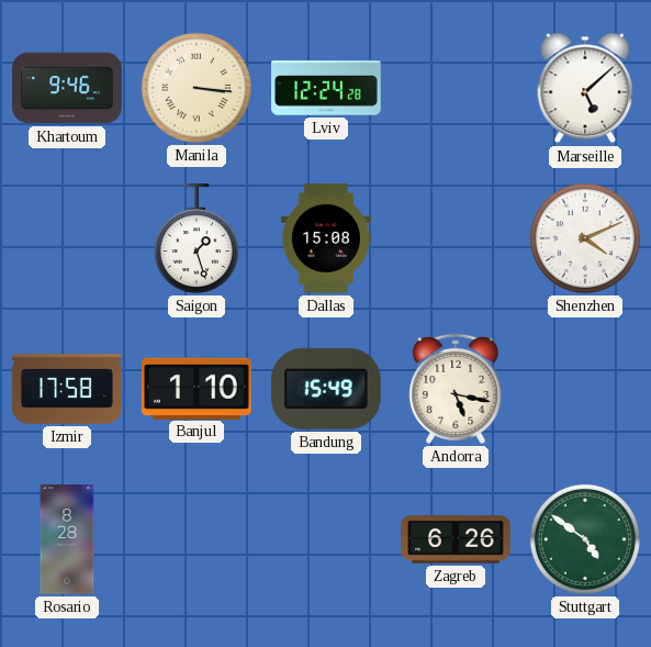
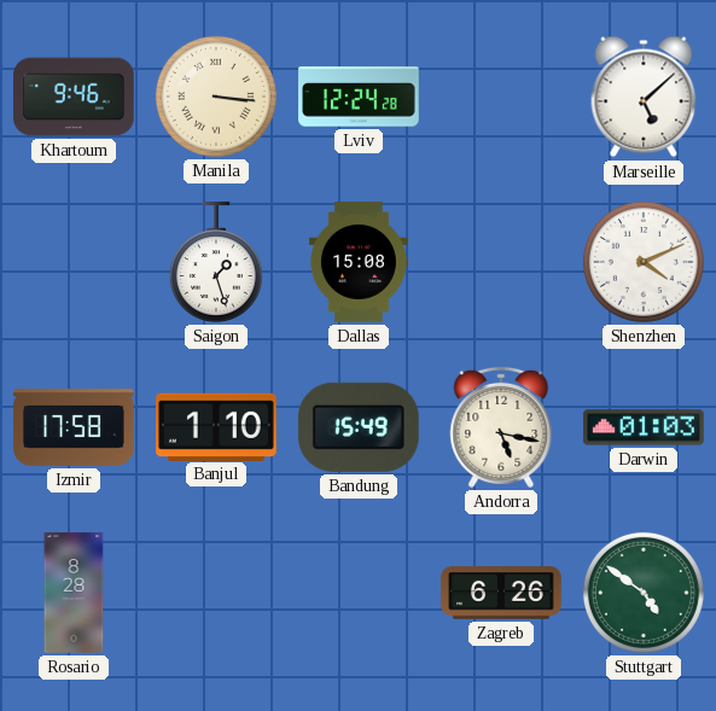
Darwin: none -> 01:03 (644, 427)
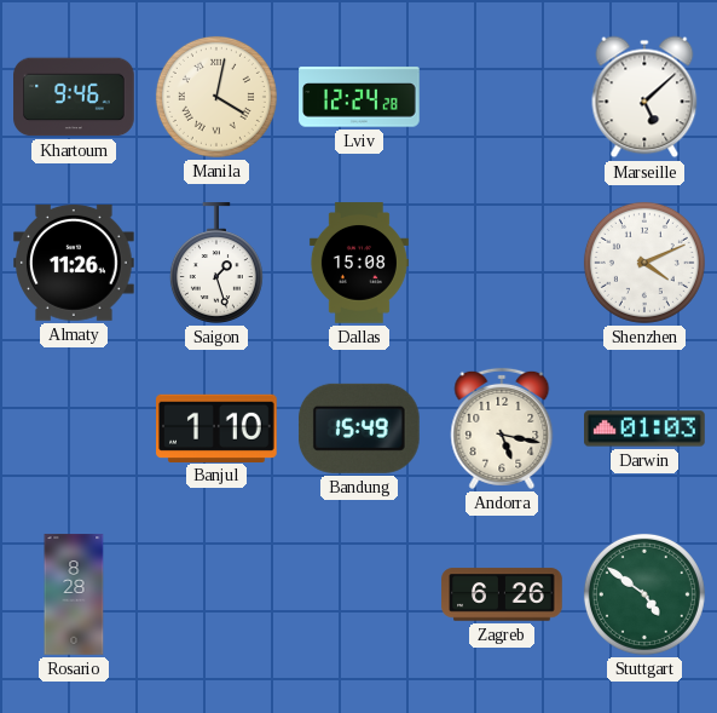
Manila: 3:16 -> 4:02 (216, 97)
Almaty: none -> 11:26 (75, 263)
Izmir: 17:58 -> none (74, 427)
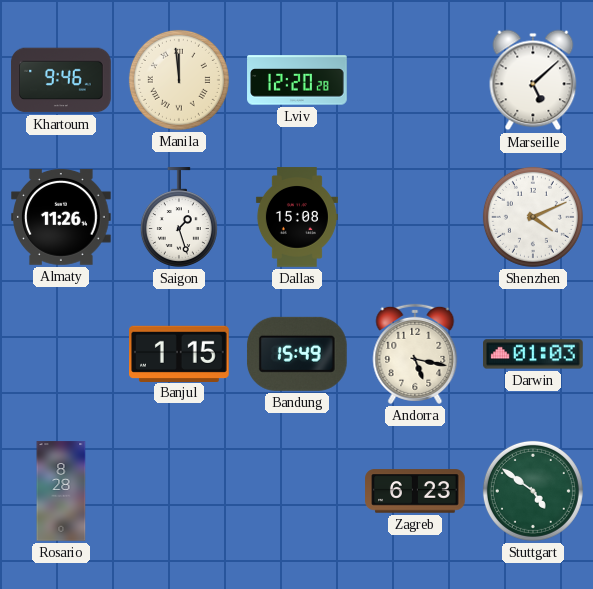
Manila: 4:02 -> 11:59 (179, 80)
Lviv: 12:24 -> 12:20 (297, 80)
Banjul: 1:10 -> 1:15 (180, 353)
Zagreb: 6:26 -> 6:23 (415, 491)
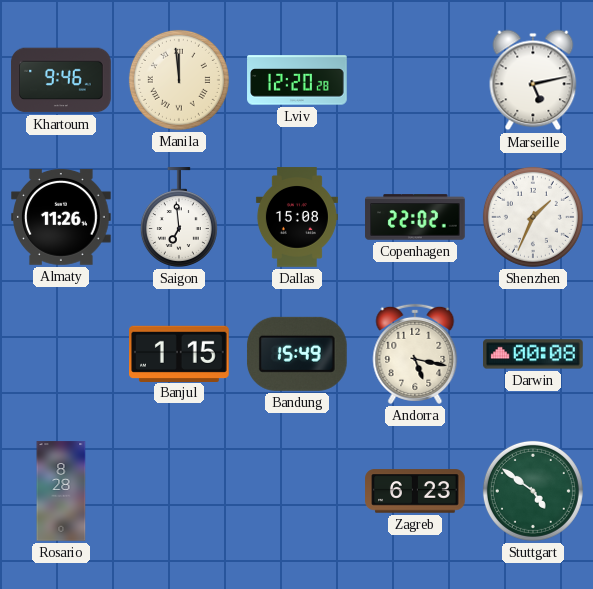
Marseille: 5:08 -> 5:13 (533, 80)
Saigon: 1:27 -> 6:59 (179, 217)
Copenhagen: none -> 22:02 (415, 217)
Shenzhen: 4:11 -> 1:34 (533, 217)
Darwin: 01:03 -> 00:08 (533, 354)
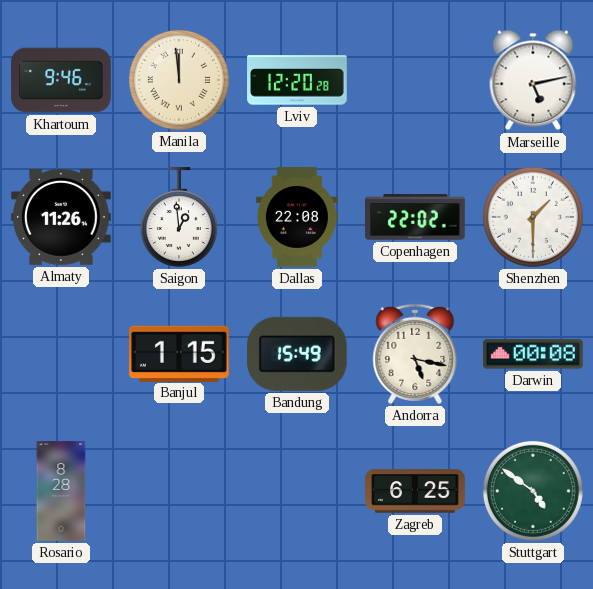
Saigon: 6:59 -> 12:59 (179, 217)
Dallas: 15:08 -> 22:08 (297, 217)
Shenzhen: 1:34 -> 1:30 (533, 217)
Zagreb: 6:23 -> 6:25 (415, 491)
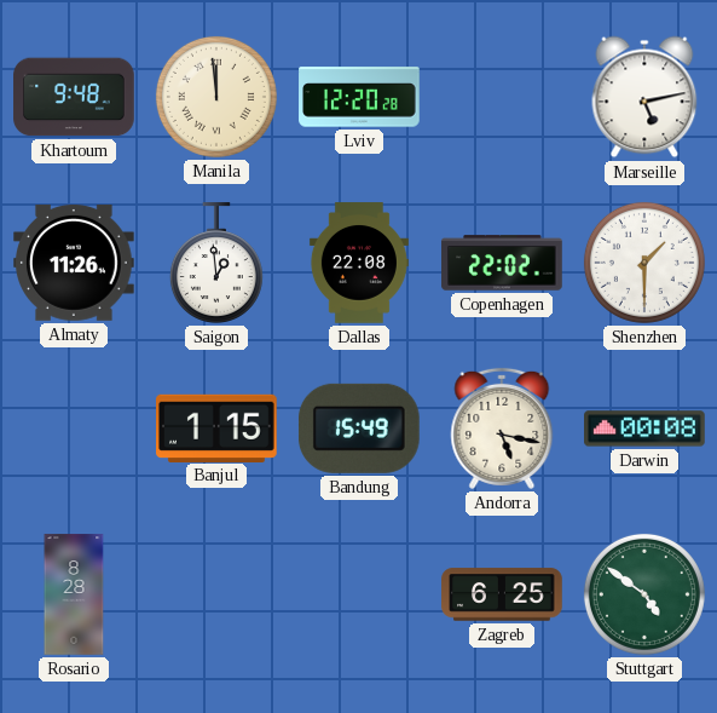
Khartoum: 9:46 -> 9:48 (74, 97)
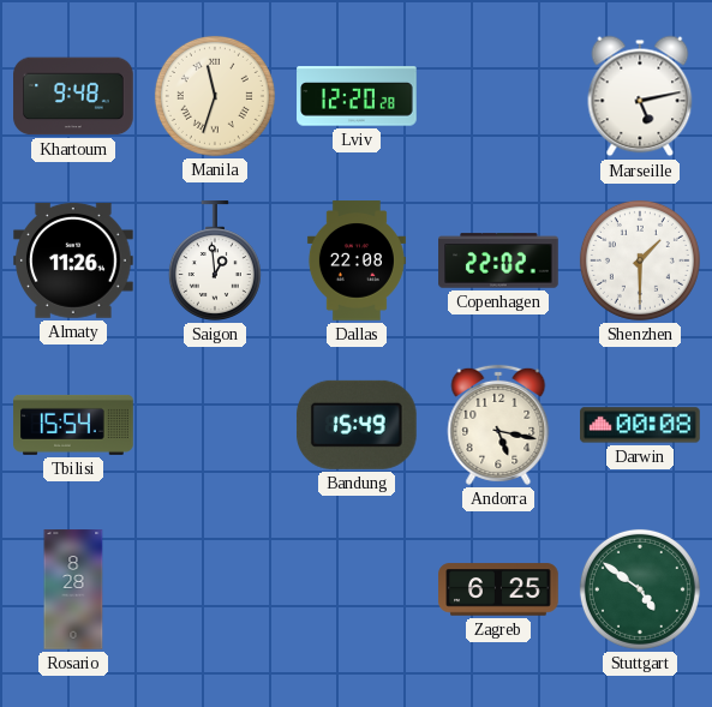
Manila: 11:59 -> 11:33 (215, 96)
Tbilisi: none -> 15:54 (73, 425)
Banjul: 1:15 -> none (218, 427)
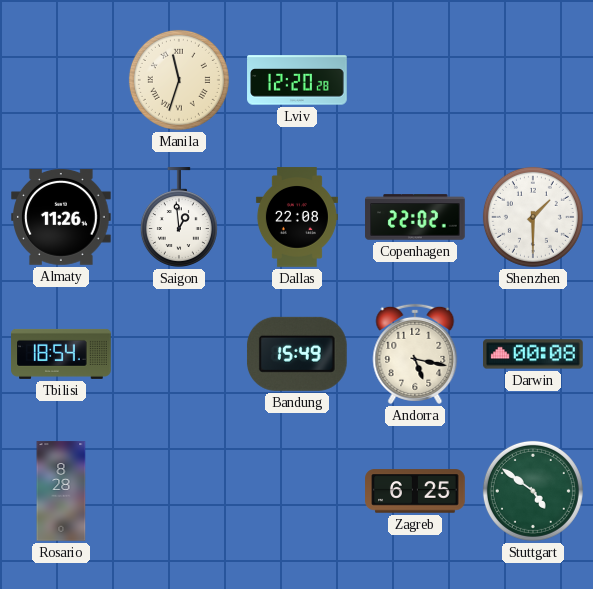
Khartoum: 9:48 -> none (73, 96)
Marseille: 5:13 -> none (640, 96)
Tbilisi: 15:54 -> 18:54 (61, 354)
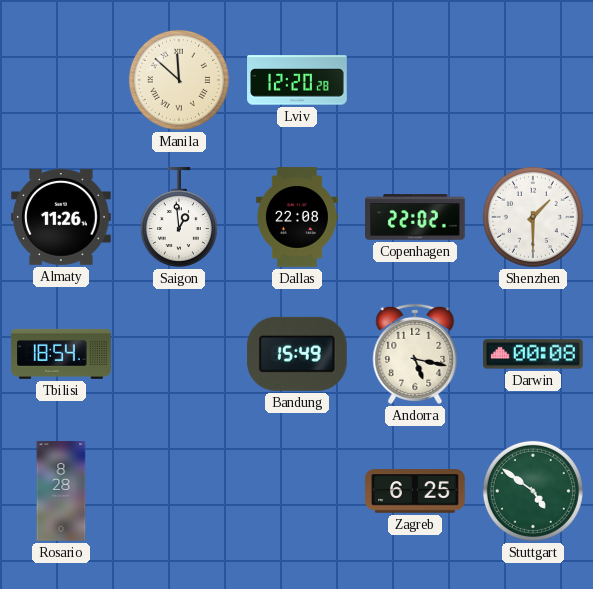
Manila: 11:33 -> 11:52 (179, 80)
